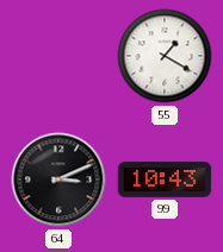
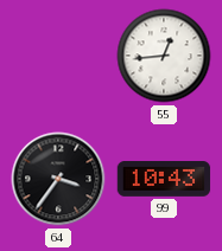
55: 1:20 -> 12:44 (164, 56)
64: 3:11 -> 3:36 (58, 179)
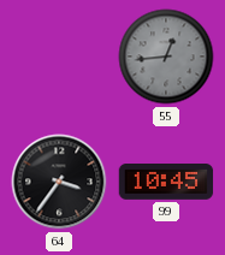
55 dial: white -> grey (166, 57)
99: 10:43 -> 10:45 (166, 183)
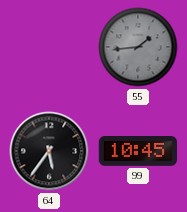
55: 12:44 -> 1:44 (138, 47)
64: 3:36 -> 5:36 (49, 151)
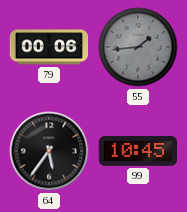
79: none -> 00:06 (49, 47)
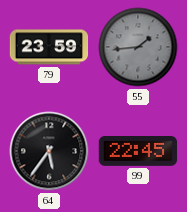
79: 00:06 -> 23:59 (49, 47)
99: 10:45 -> 22:45 (138, 152)
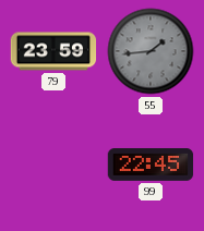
64: 5:36 -> none (49, 151)
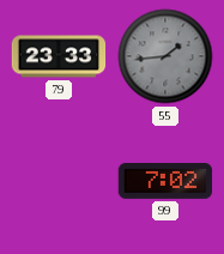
79: 23:59 -> 23:33 (59, 56)
99: 22:45 -> 7:02 (165, 182)
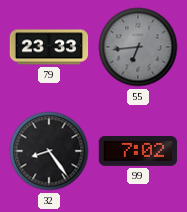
55: 1:44 -> 6:44 (138, 47)
32: none -> 8:24 (49, 151)
